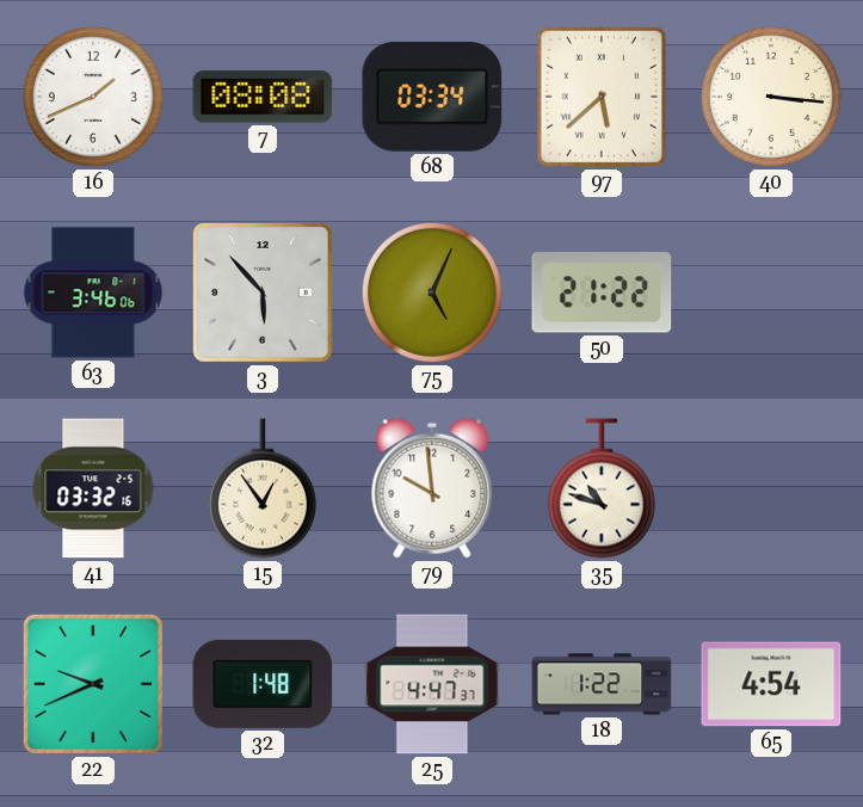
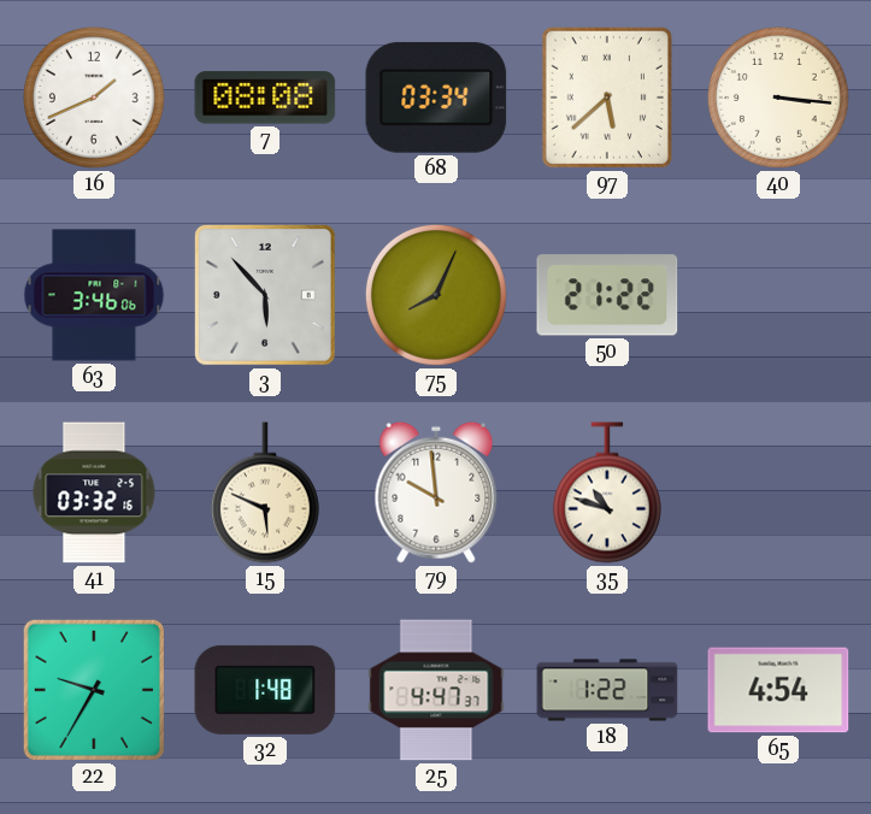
75: 5:04 -> 8:04 (436, 295)
15: 12:54 -> 5:49 (265, 492)
22: 9:41 -> 9:35 (94, 690)
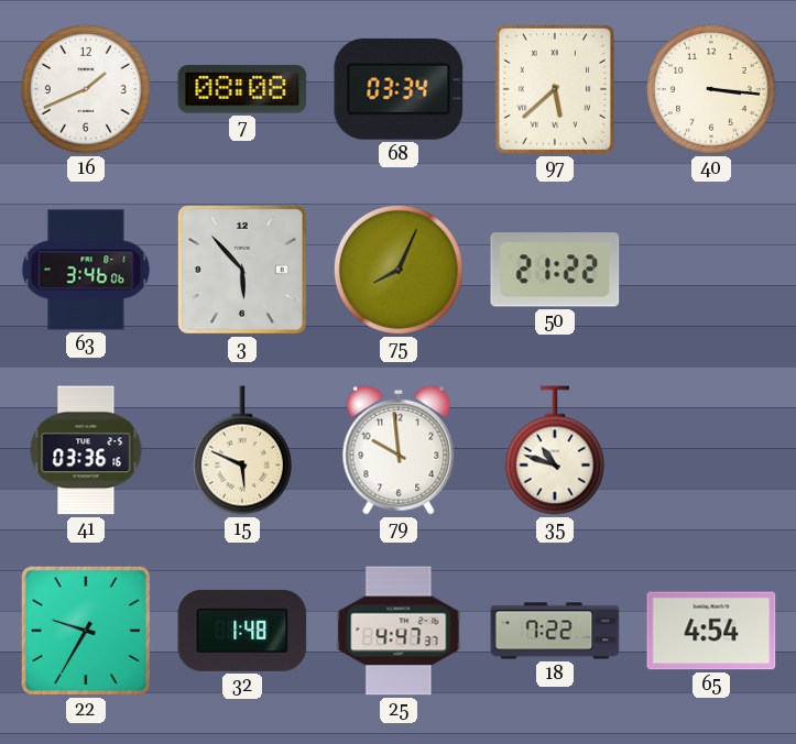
41: 03:32 -> 03:36 (86, 450)
18: 1:22 -> 7:22 (555, 631)
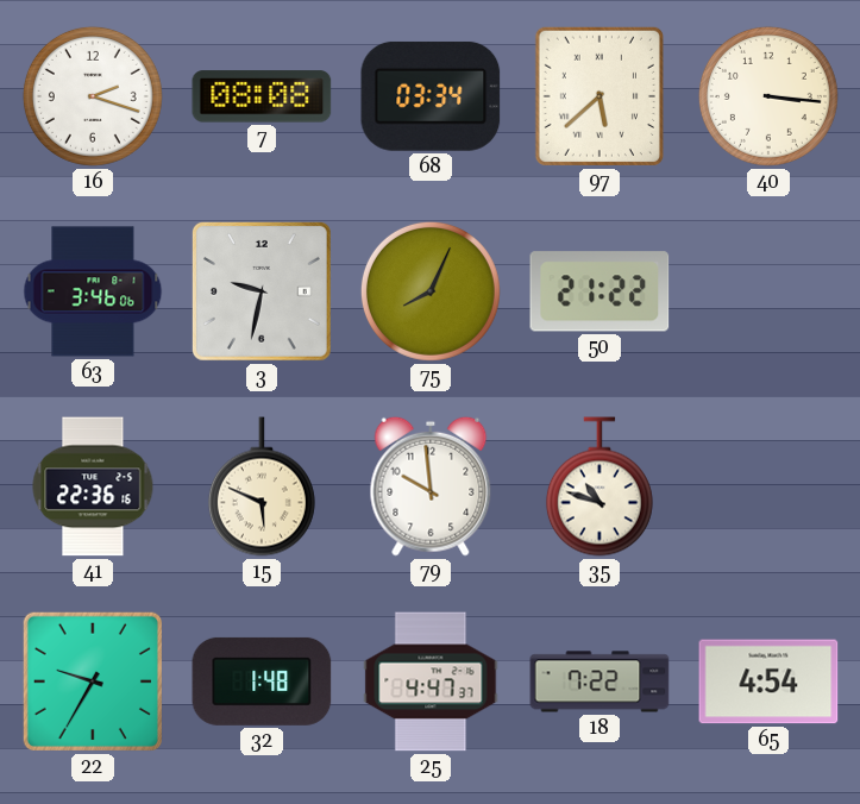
16: 1:41 -> 2:18 (93, 96)
3: 5:53 -> 9:32 (262, 291)
41: 03:36 -> 22:36 (93, 486)
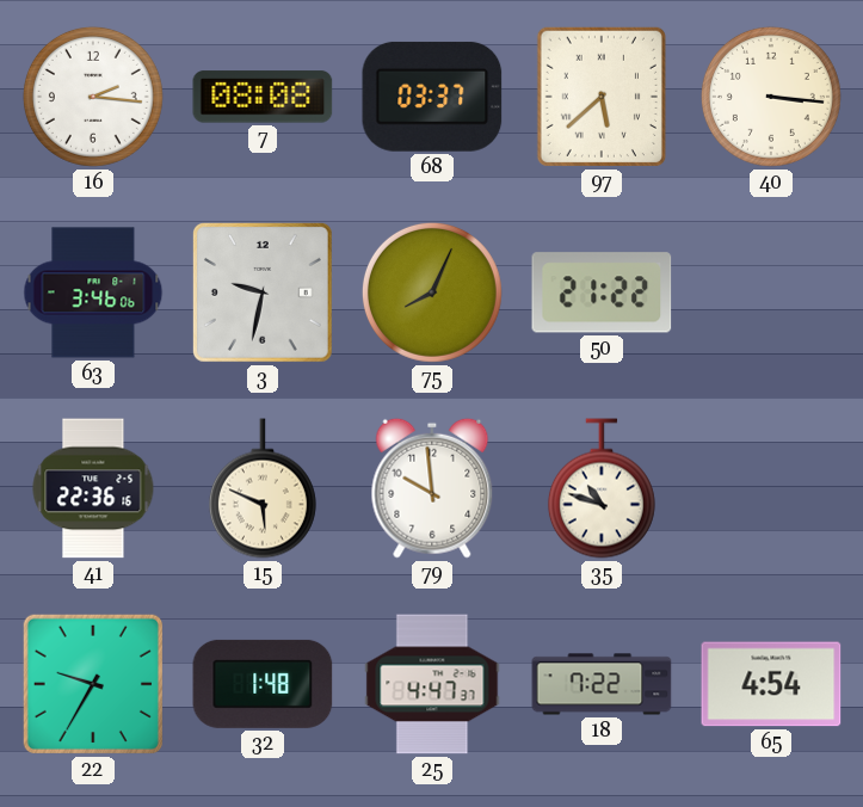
16: 2:18 -> 2:16 (93, 97)
68: 03:34 -> 03:37 (432, 97)
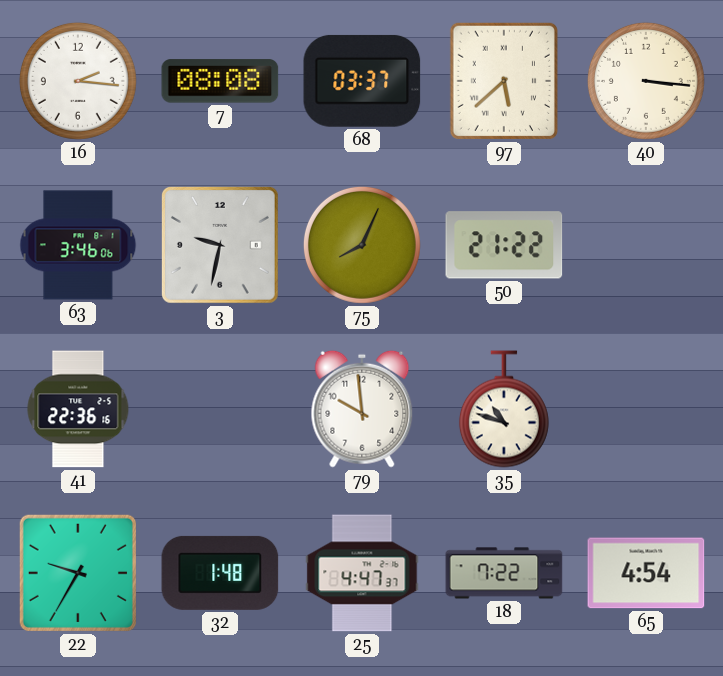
15: 5:49 -> none (263, 488)
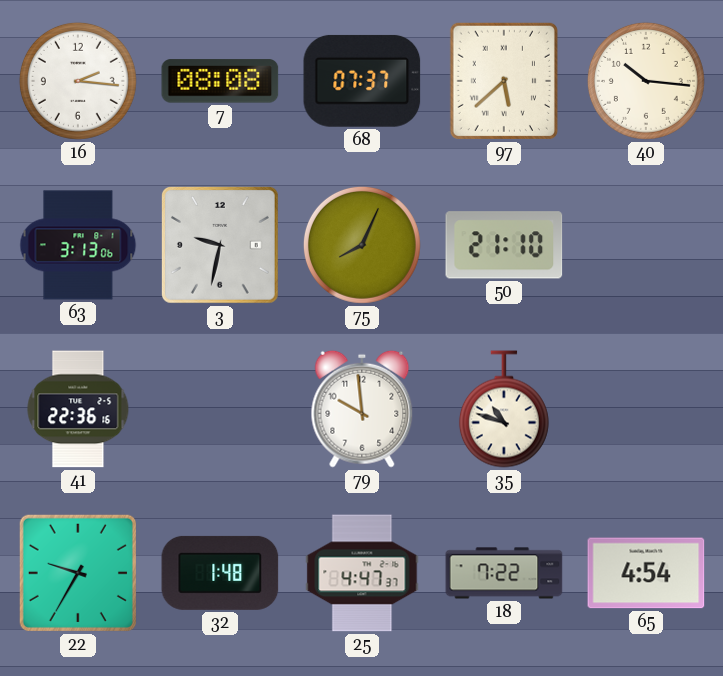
68: 03:37 -> 07:37 (362, 81)
40: 3:16 -> 10:16 (646, 81)
63: 3:46 -> 3:13 (78, 245)
50: 21:22 -> 21:10 (504, 245)
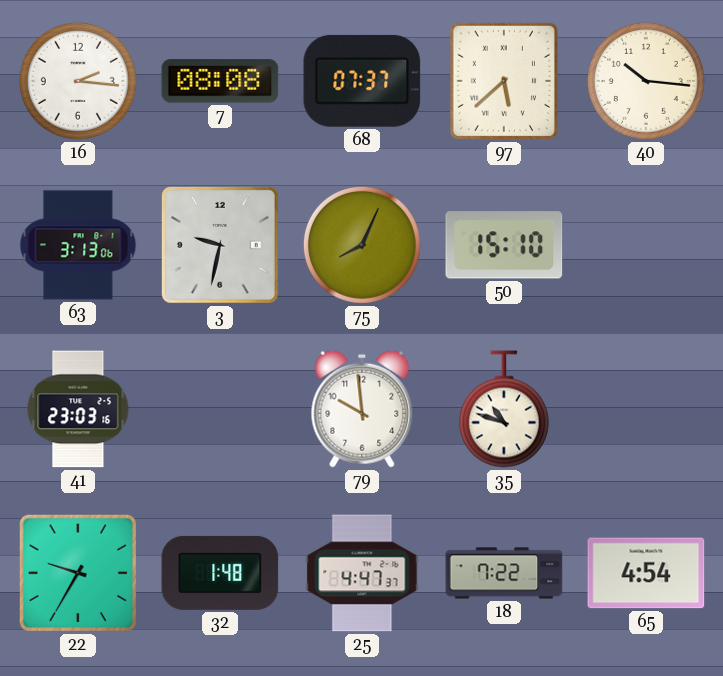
50: 21:10 -> 15:10 (504, 245)
41: 22:36 -> 23:03 (78, 409)
